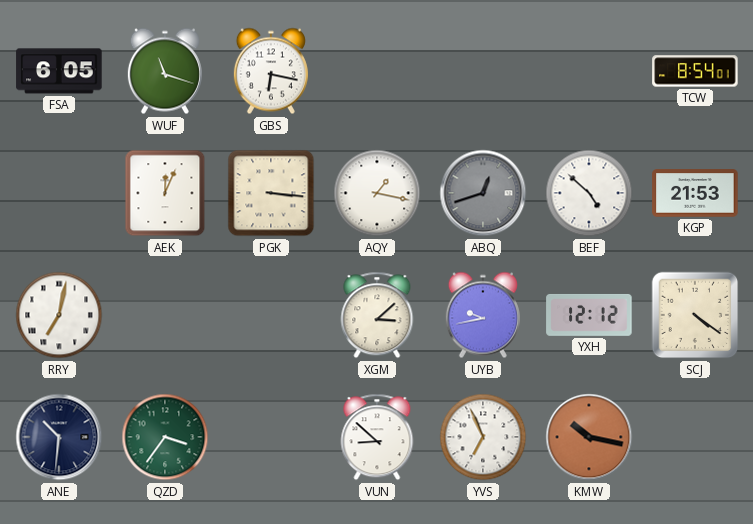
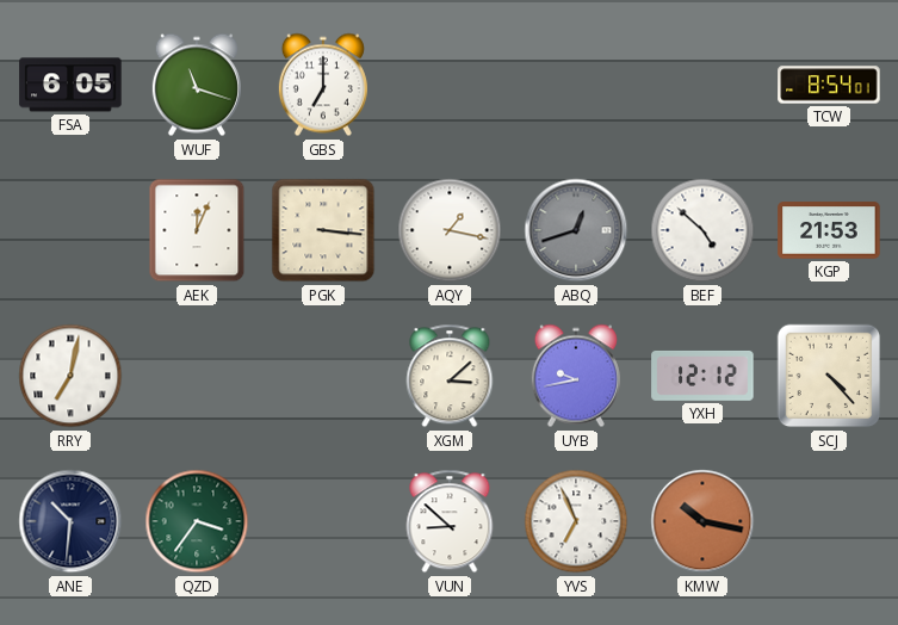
GBS: 6:17 -> 7:00 (323, 85)
SCJ: 4:21 -> 4:23 (829, 376)
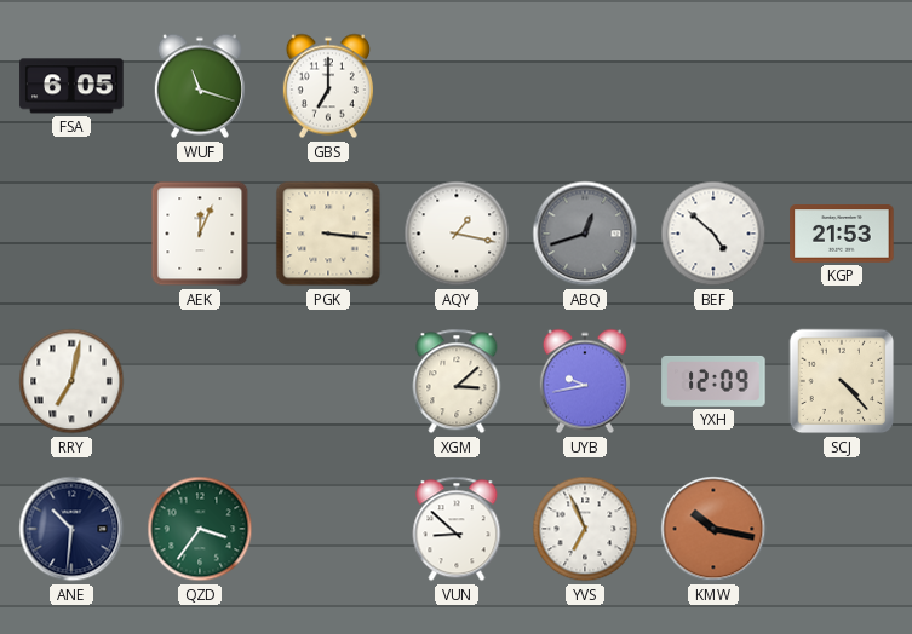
TCW: 8:54 -> none (829, 85)
YXH: 12:12 -> 12:09 (713, 381)
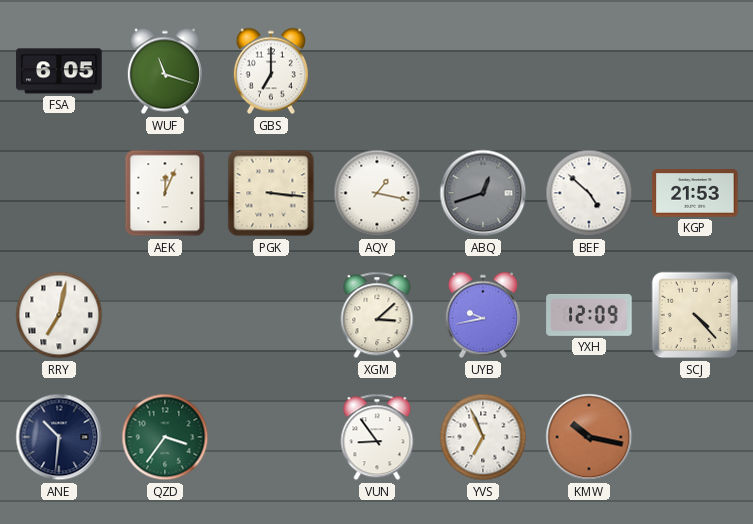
VUN: 8:52 -> 8:54 (377, 437)
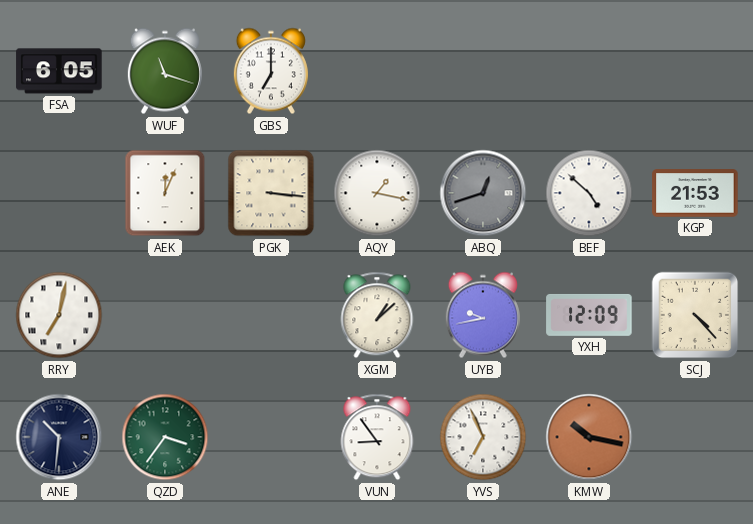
XGM: 3:08 -> 1:08 (377, 315)
